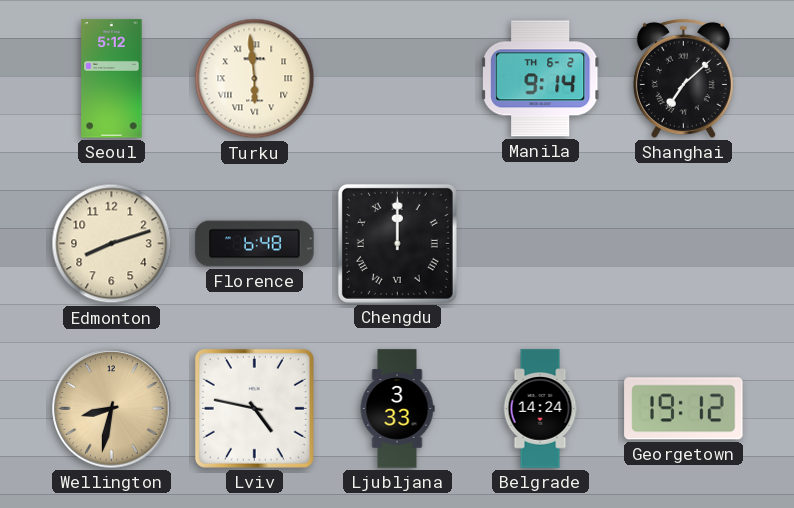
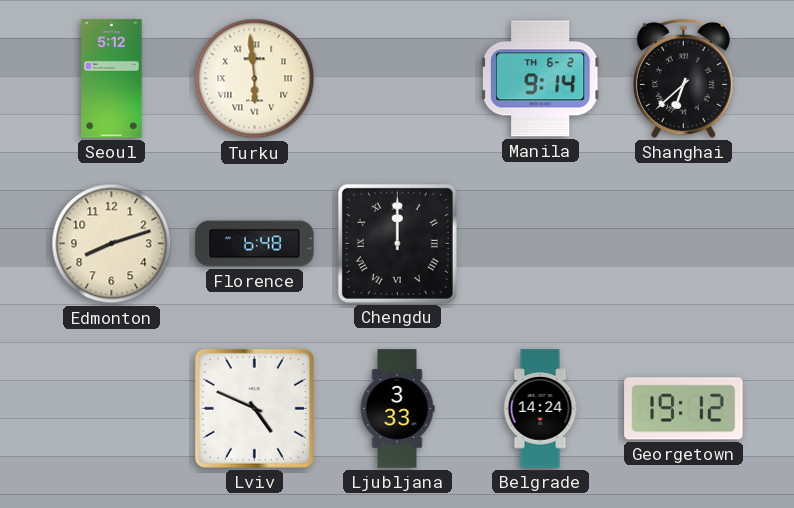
Shanghai: 7:08 -> 6:38 (683, 78)
Wellington: 8:32 -> none (112, 409)
Lviv: 4:47 -> 4:49 (254, 408)
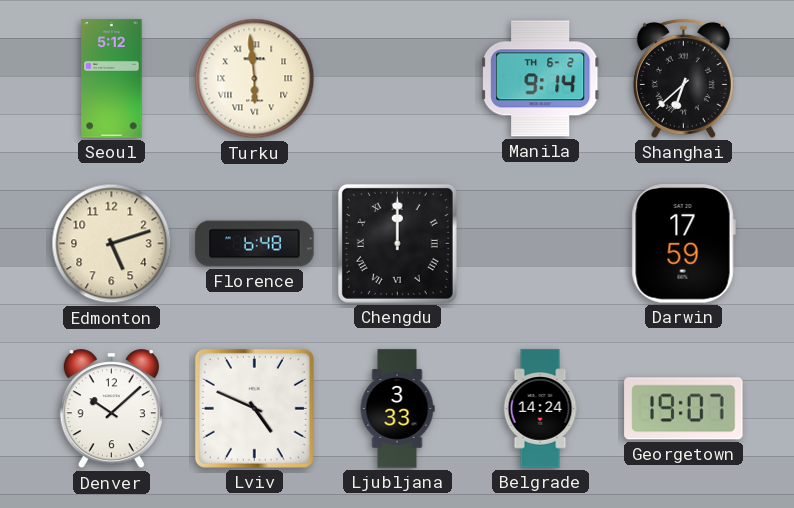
Edmonton: 8:12 -> 5:12 (112, 244)
Darwin: none -> 17:59 (683, 244)
Denver: none -> 10:08 (111, 409)
Georgetown: 19:12 -> 19:07 (684, 409)
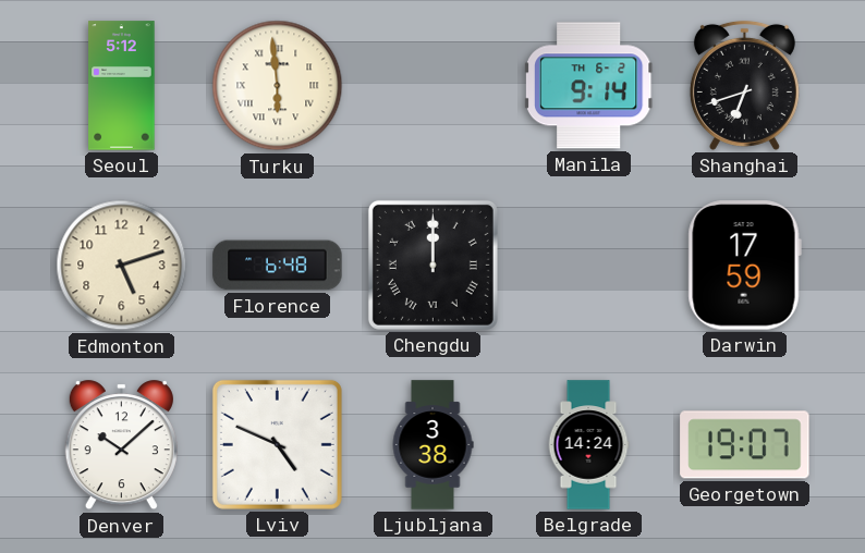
Shanghai: 6:38 -> 6:42 (744, 85)
Ljubljana: 3:33 -> 3:38 (432, 445)
